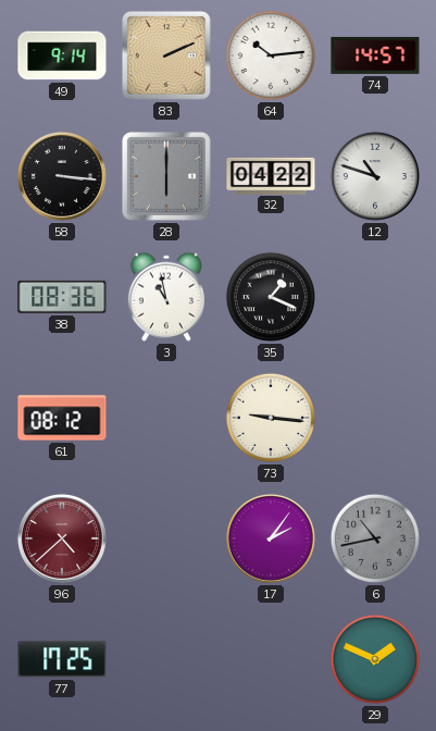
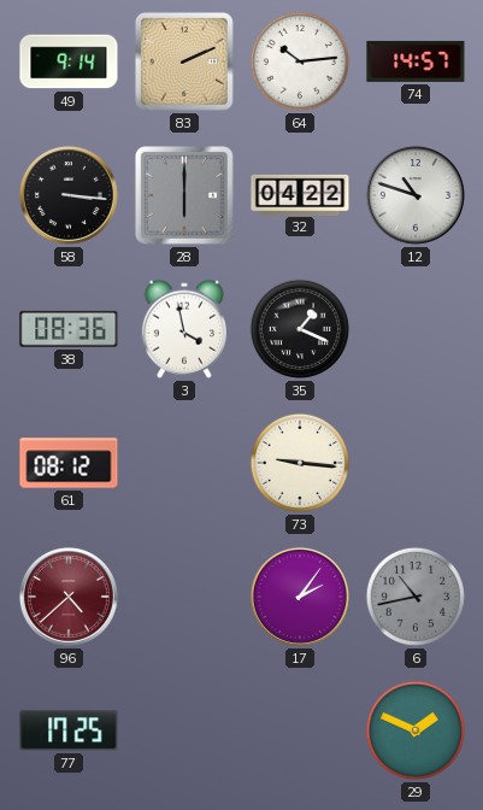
3: 10:58 -> 3:58 (184, 329)
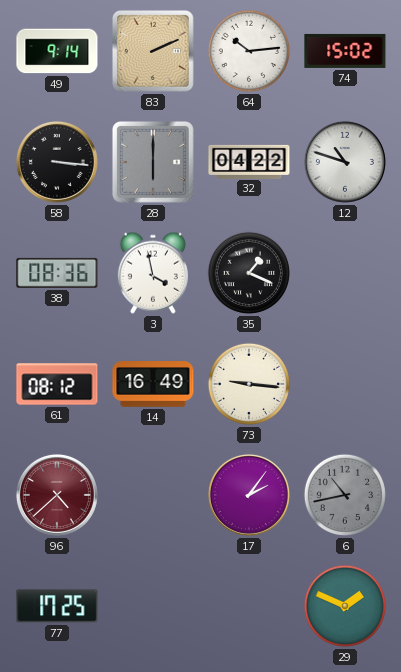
74: 14:57 -> 15:02 (345, 51)
14: none -> 16:49 (153, 384)
